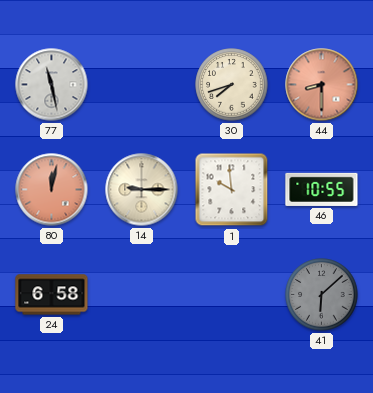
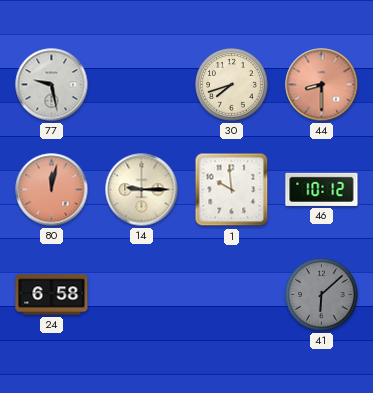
77: 11:28 -> 9:28 (52, 85)
46: 10:55 -> 10:12 (322, 189)
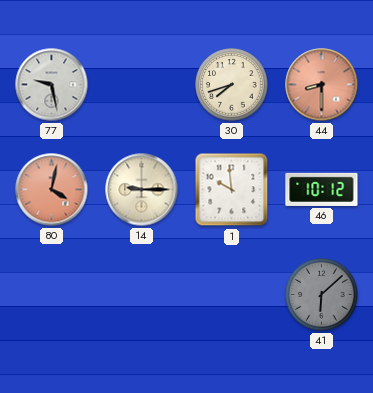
80: 12:02 -> 4:02 (52, 190)
24: 6:58 -> none (52, 295)
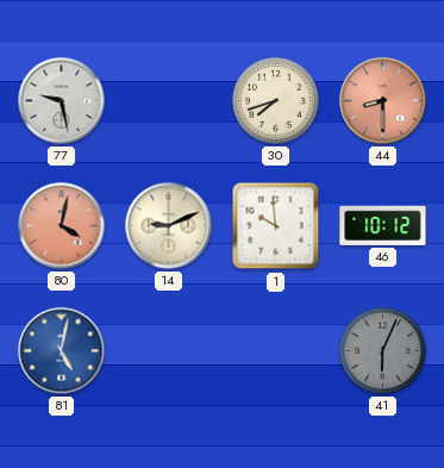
14: 9:15 -> 9:11 (169, 226)
81: none -> 5:02 (62, 351)
41: 6:08 -> 6:04 (383, 351)
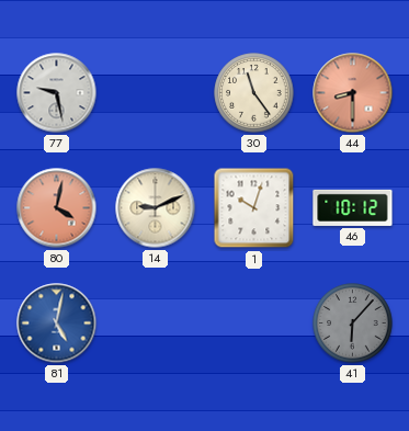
30: 7:42 -> 11:24 (254, 93)
1: 9:59 -> 10:03 (254, 208)
41: 6:04 -> 6:07 (353, 324)
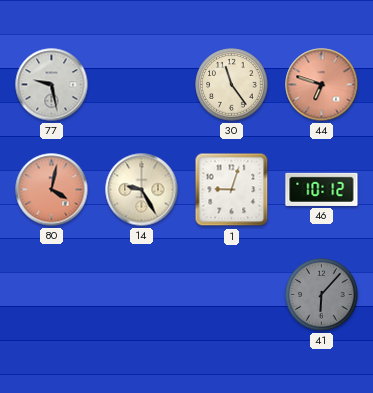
44: 8:30 -> 6:48 (322, 85)
14: 9:11 -> 9:25 (142, 190)
1: 10:03 -> 9:03 (232, 190)
81: 5:02 -> none (57, 324)
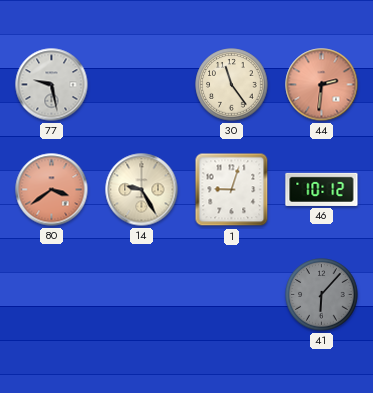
44: 6:48 -> 2:31 (322, 85)
80: 4:02 -> 3:39 (52, 190)
